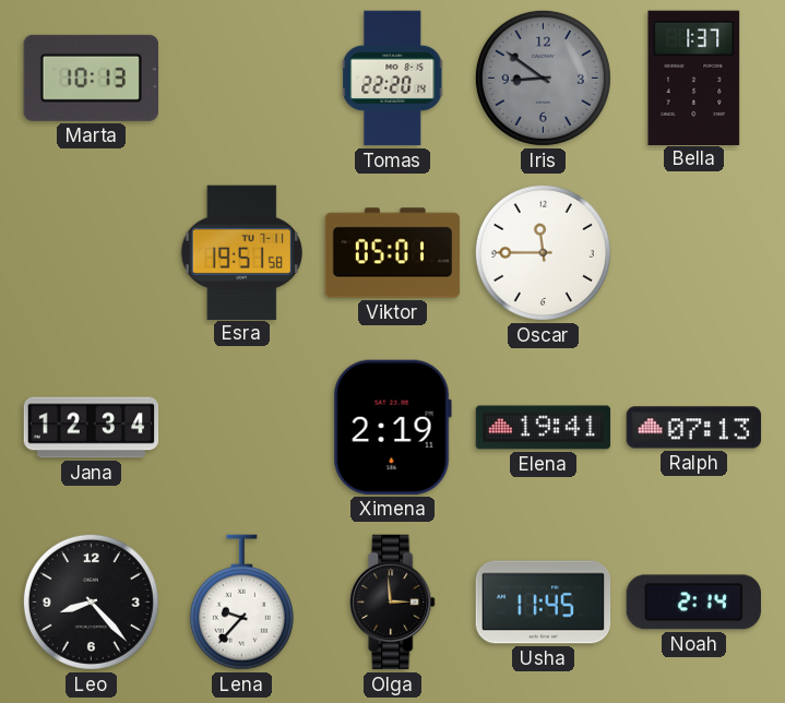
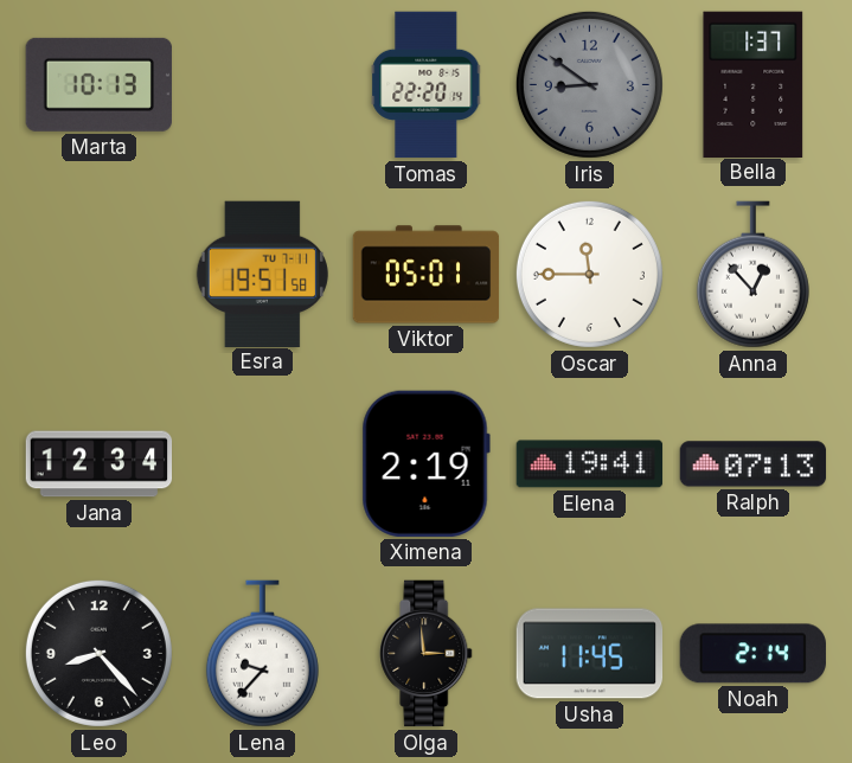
Anna: none -> 12:53 (752, 275)
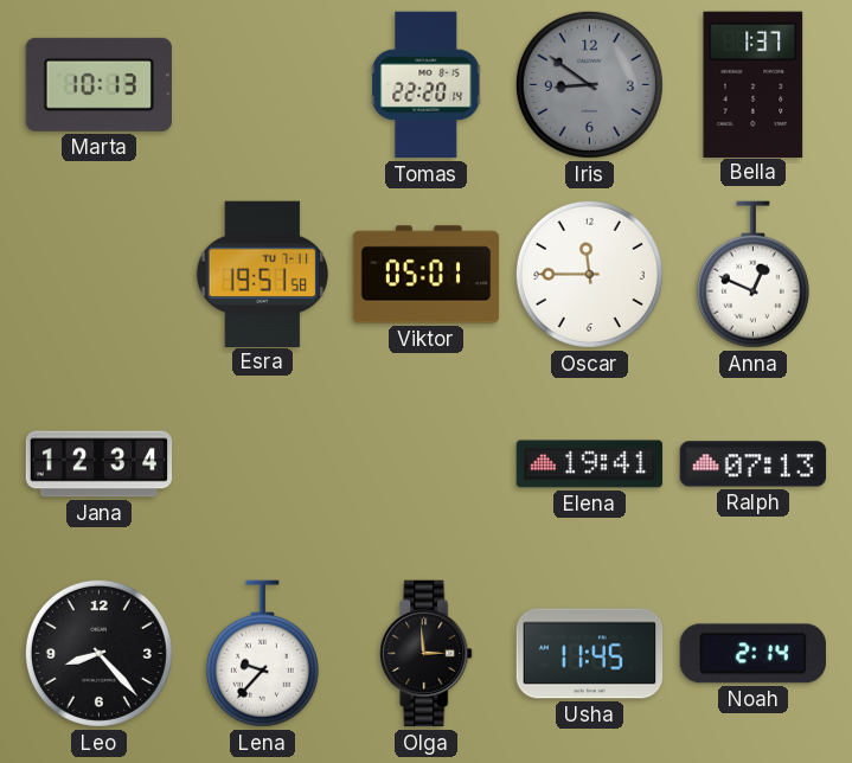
Anna: 12:53 -> 12:49 (752, 275)
Ximena: 2:19 -> none (425, 463)
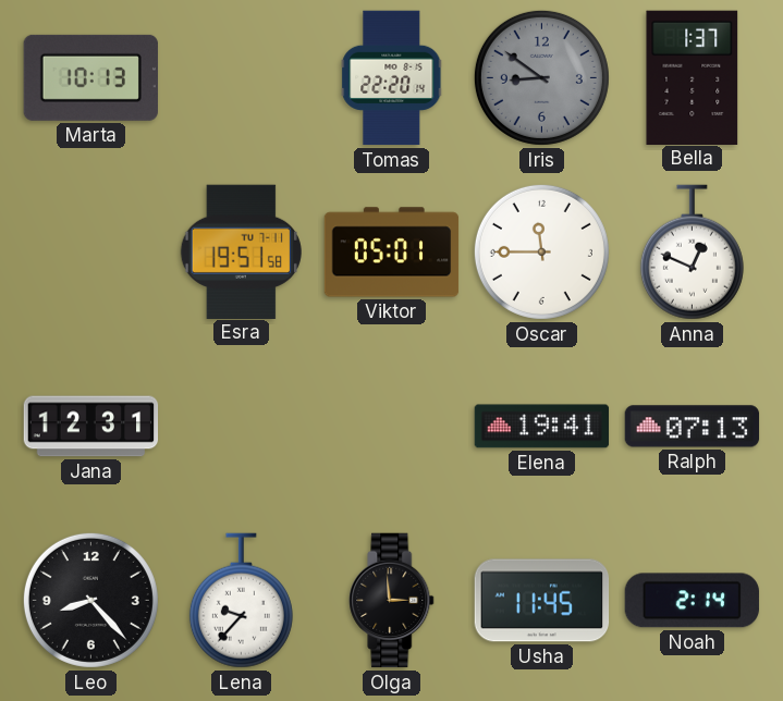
Jana: 12:34 -> 12:31 (91, 427)
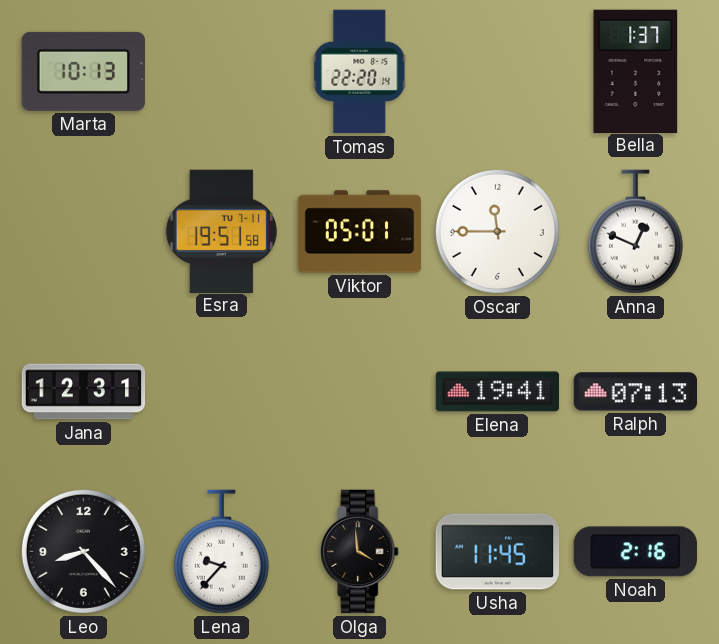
Iris: 8:51 -> none (541, 77)
Olga: 2:59 -> 3:59 (360, 552)
Noah: 2:14 -> 2:16 (635, 552)
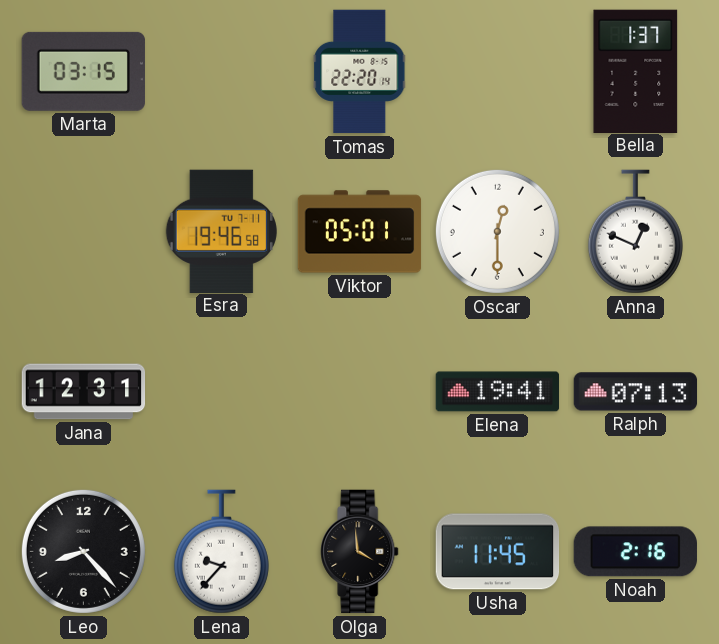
Marta: 10:13 -> 03:15 (83, 71)
Esra: 19:51 -> 19:46 (221, 231)
Oscar: 11:45 -> 12:30 (497, 231)
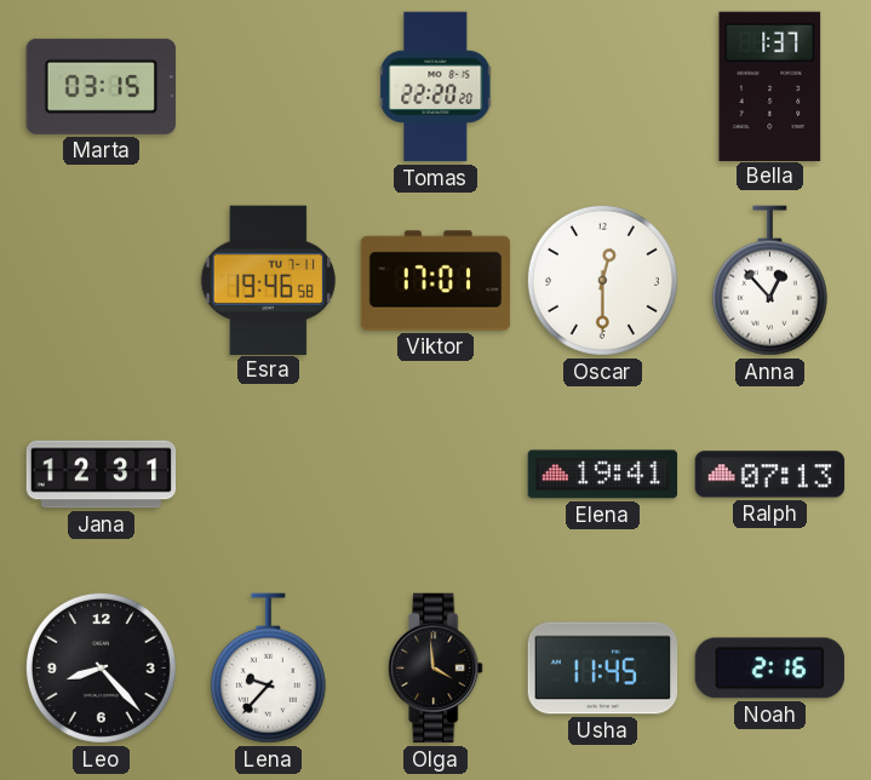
Tomas: 22:20:14 -> 22:20:20 (436, 87)
Viktor: 05:01 -> 17:01 (436, 281)
Anna: 12:49 -> 12:53 (769, 281)
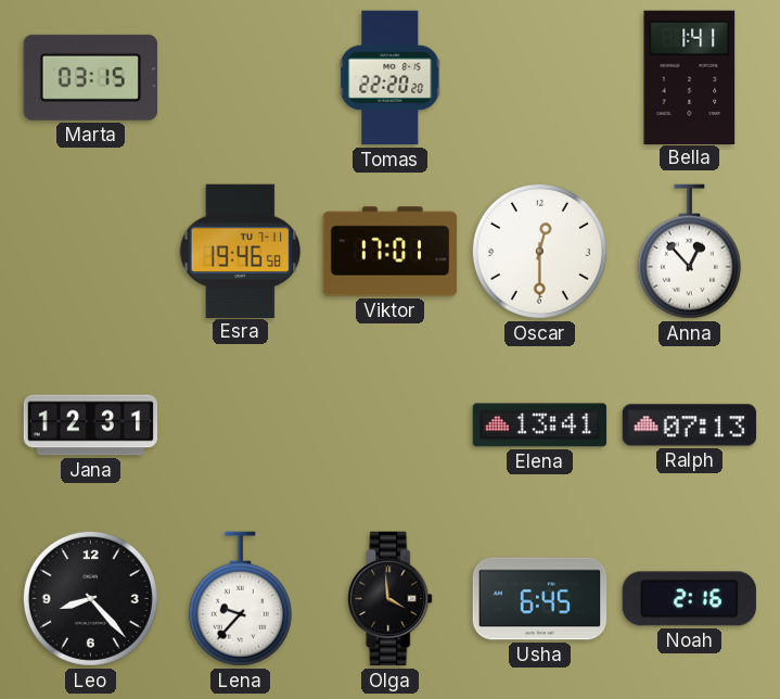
Bella: 1:37 -> 1:41 (690, 77)
Elena: 19:41 -> 13:41 (540, 425)
Usha: 11:45 -> 6:45 (540, 599)
